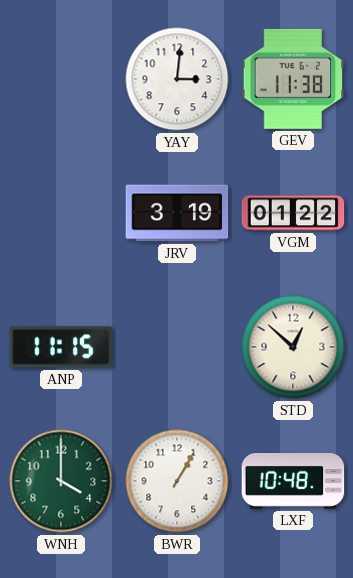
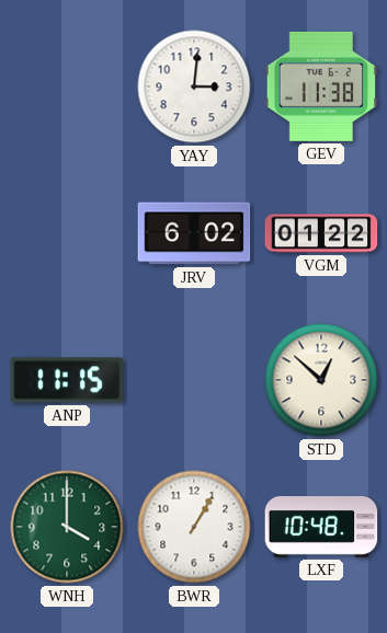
JRV: 3:19 -> 6:02 (194, 233)
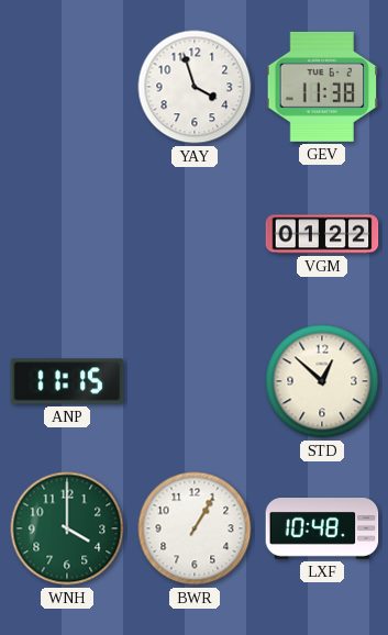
YAY: 3:01 -> 3:57 (195, 87)
JRV: 6:02 -> none (194, 233)
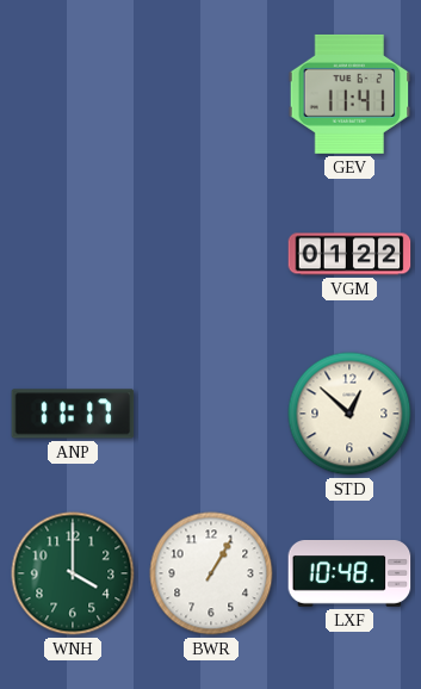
YAY: 3:57 -> none (195, 87)
GEV: 11:38 -> 11:41 (349, 94)
ANP: 11:15 -> 11:17 (73, 414)
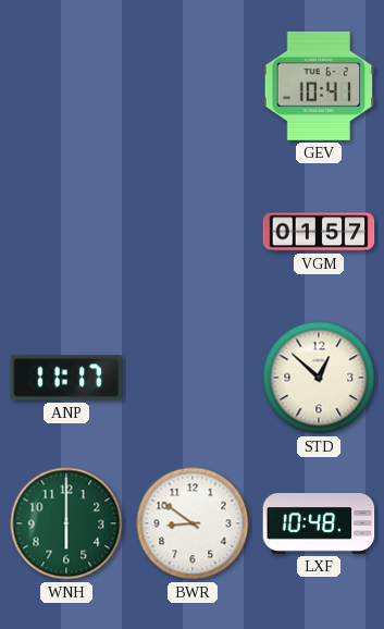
GEV: 11:41 -> 10:41 (319, 86)
VGM: 01:22 -> 01:57 (319, 232)
WNH: 4:00 -> 6:00 (66, 523)
BWR: 1:05 -> 8:51 (193, 523)
